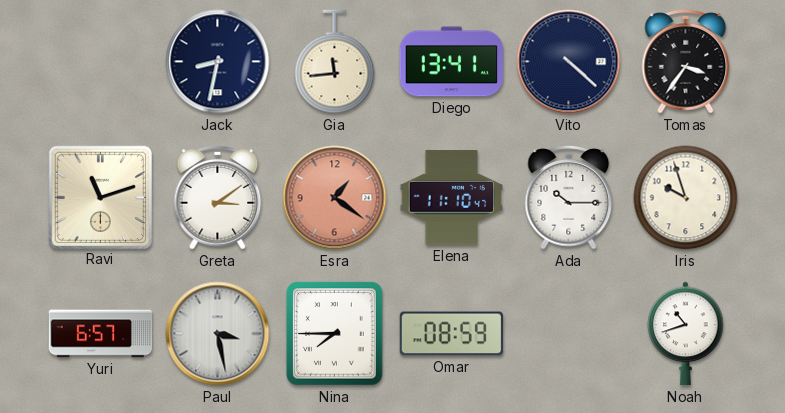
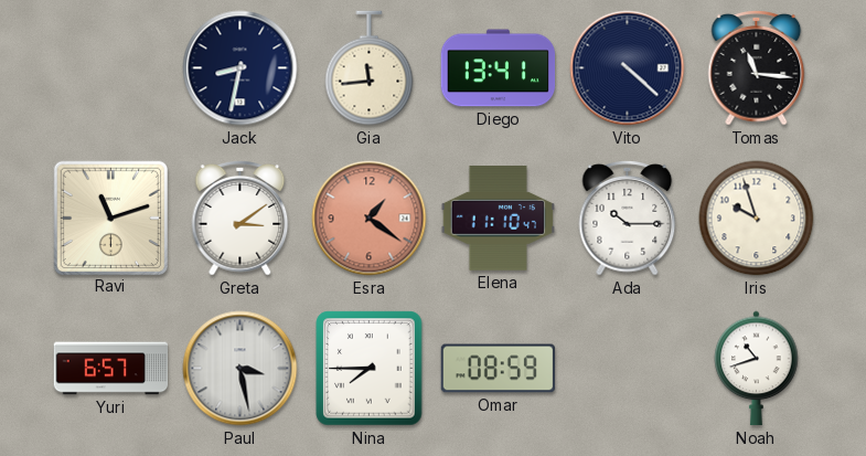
Tomas: 3:36 -> 11:16 (757, 67)
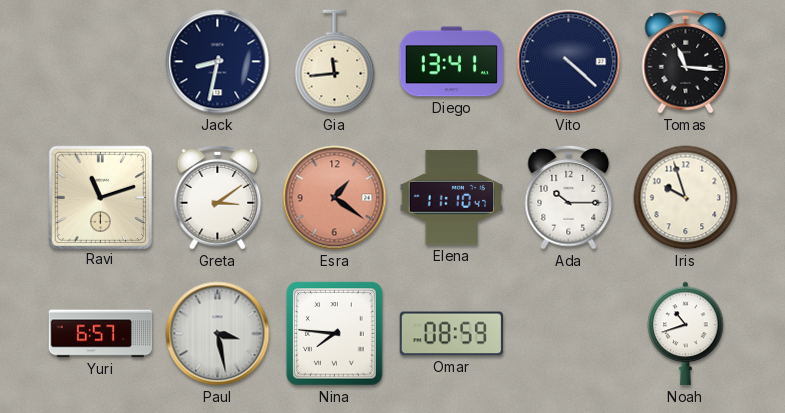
Nina: 7:45 -> 7:46 (335, 334)
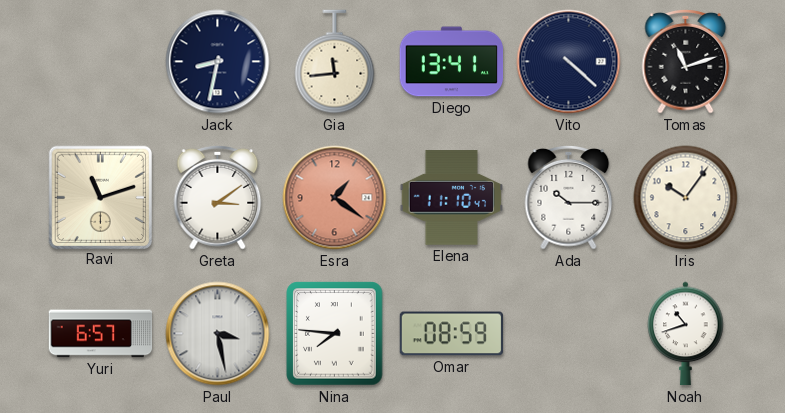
Tomas: 11:16 -> 11:12 (686, 61)
Iris: 9:57 -> 10:06 (686, 198)
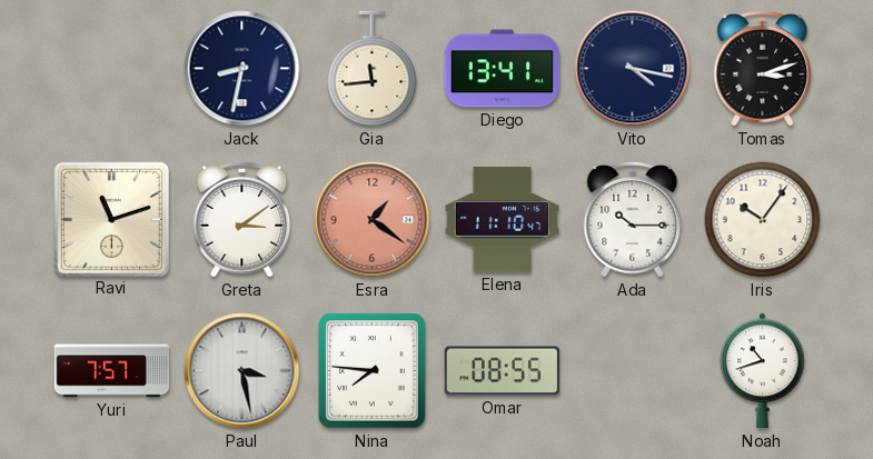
Vito: 4:22 -> 4:17 (633, 69)
Tomas: 11:12 -> 3:12 (763, 68)
Yuri: 6:57 -> 7:57 (112, 371)
Omar: 08:59 -> 08:55 (503, 371)
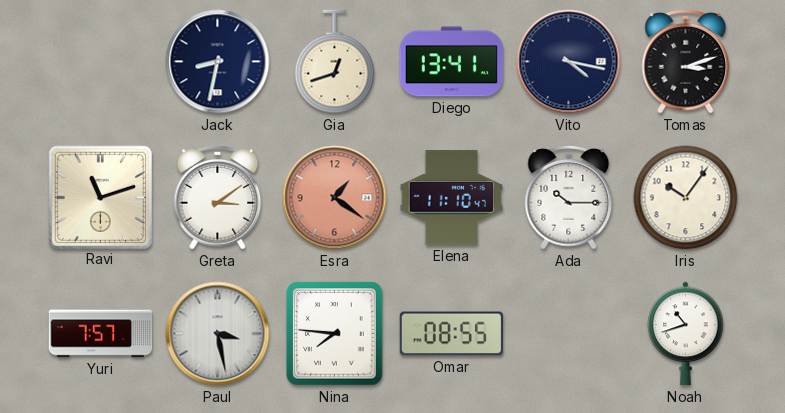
Gia: 11:44 -> 12:42 (335, 62)
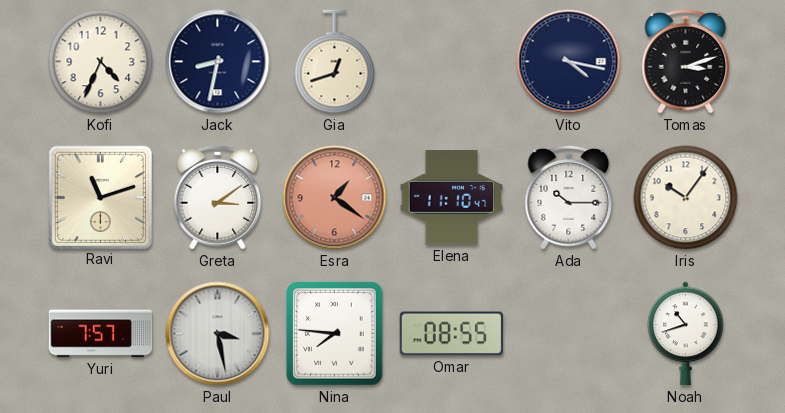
Kofi: none -> 4:34 (101, 62)
Diego: 13:41 -> none (452, 62)
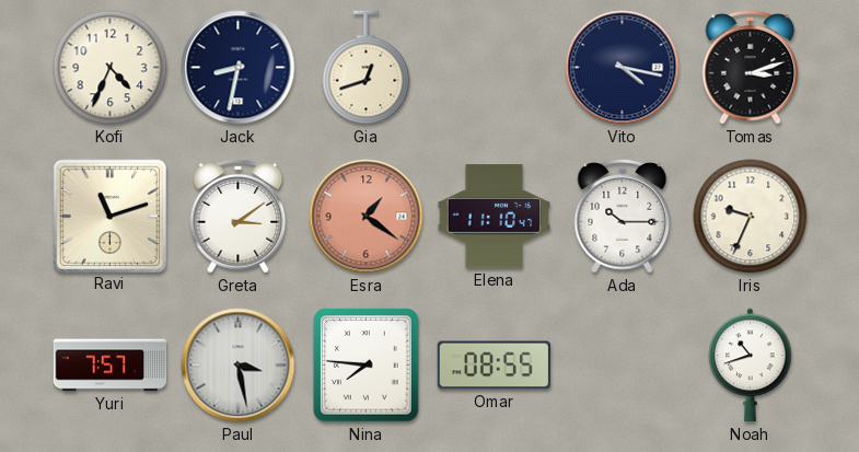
Iris: 10:06 -> 9:34 (751, 217)
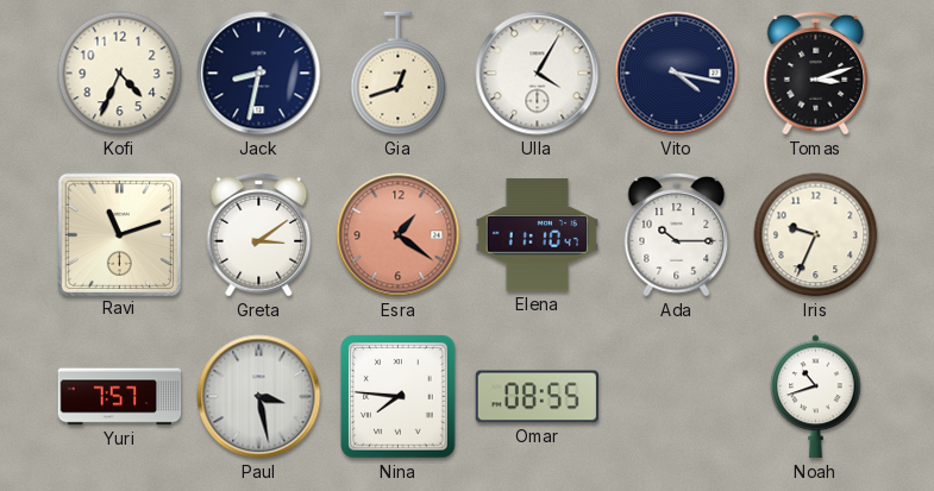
Ulla: none -> 4:05 (538, 74)
